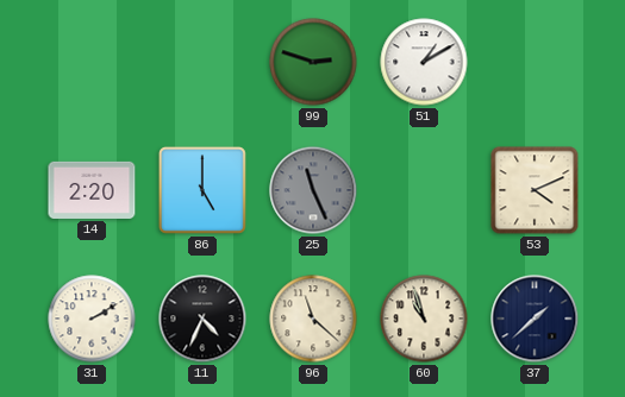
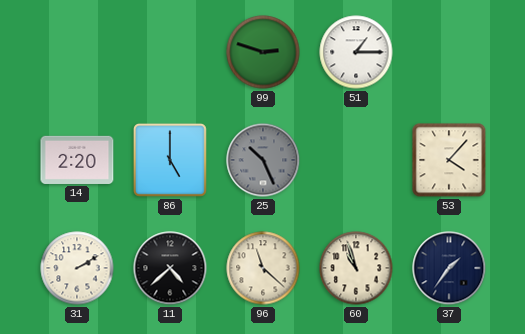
51: 1:10 -> 1:15 (356, 52)
25: 11:26 -> 10:26 (263, 160)
53: 4:11 -> 4:07 (449, 160)
11: 4:34 -> 4:38 (170, 268)
37: 1:38 -> 1:36 (449, 268)
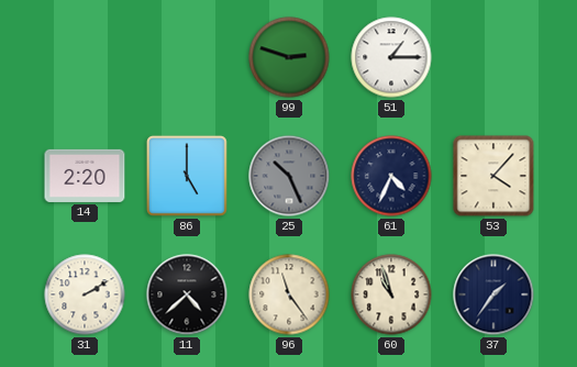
61: none -> 4:34 (391, 176)
96: 11:22 -> 11:24 (289, 294)
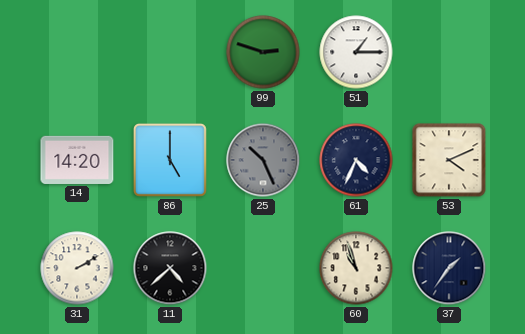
14: 2:20 -> 14:20 (77, 160)
53: 4:07 -> 4:11 (449, 160)
96: 11:24 -> none (289, 294)
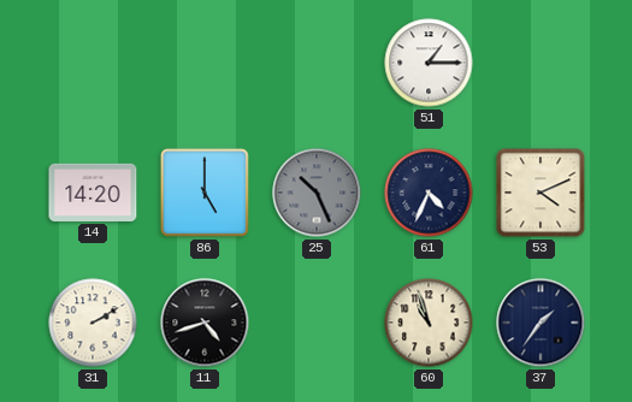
99: 2:48 -> none (263, 52)
11: 4:38 -> 4:42 (205, 323)
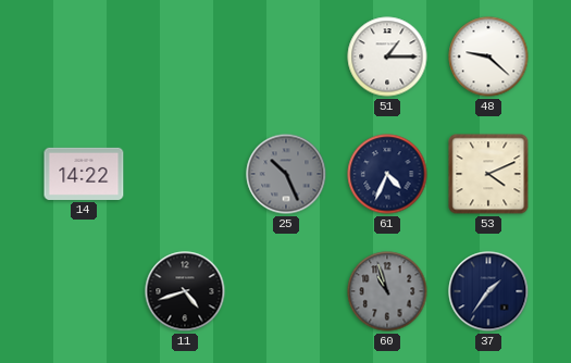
48: none -> 9:22 (488, 57)
14: 14:20 -> 14:22 (84, 174)
86: 5:00 -> none (205, 193)
31: 2:10 -> none (93, 323)
60 dial: cream -> grey (387, 291)
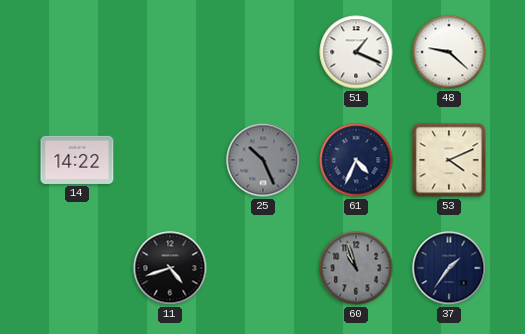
51: 1:15 -> 1:19 (356, 52)
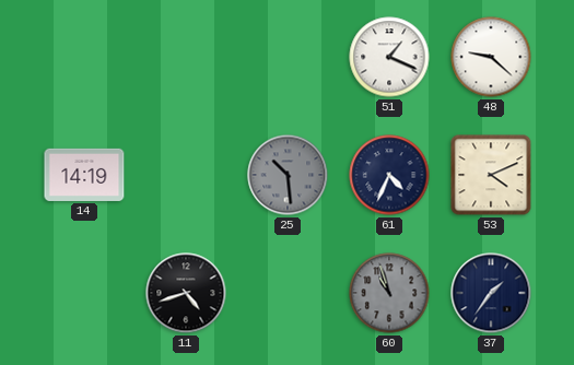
14: 14:22 -> 14:19 (84, 175)
25: 10:26 -> 10:29 (288, 175)
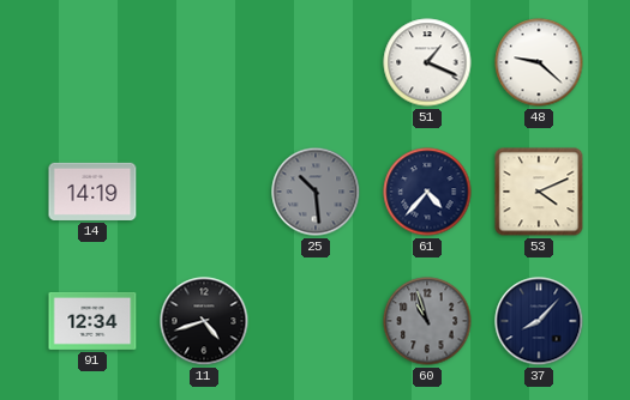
61: 4:34 -> 4:37 (427, 192)
91: none -> 12:34 (92, 321)
37: 1:36 -> 8:07 (539, 321)
